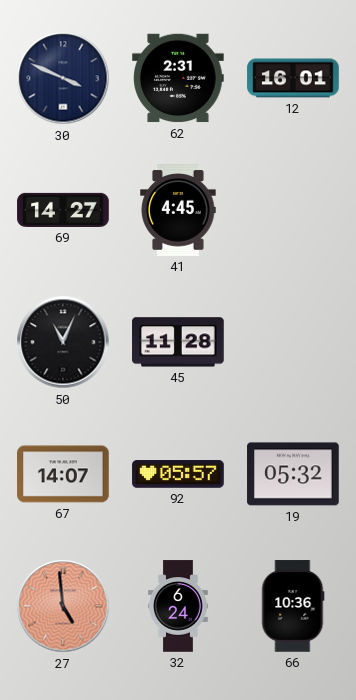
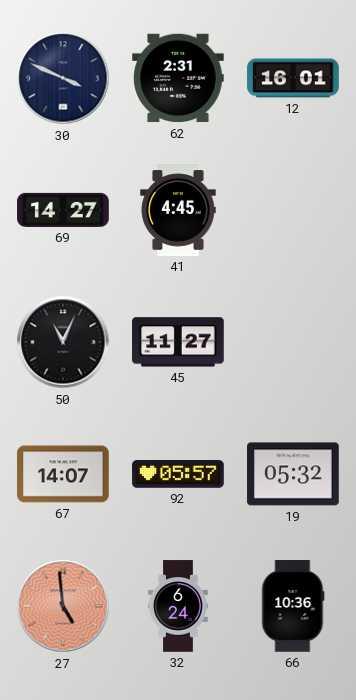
45: 11:28 -> 11:27 (178, 342)
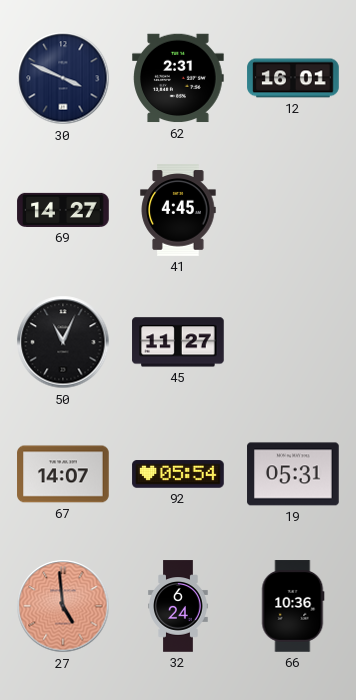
92: 05:57 -> 05:54 (178, 474)
19: 05:32 -> 05:31 (293, 474)
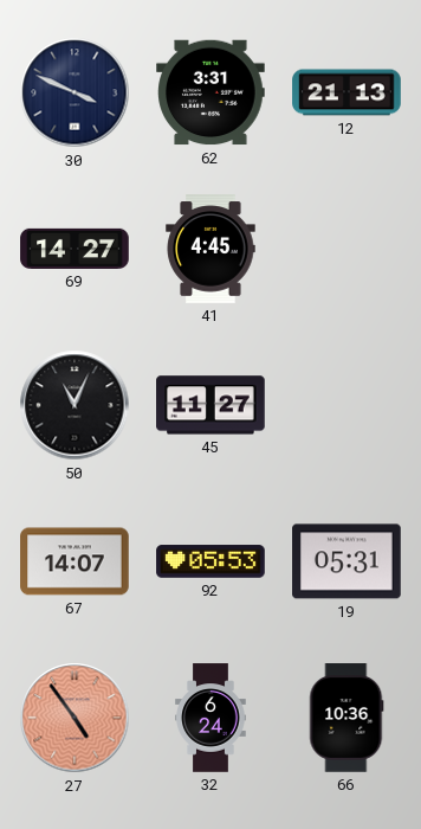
62: 2:31 -> 3:31 (210, 92)
12: 16:01 -> 21:13 (346, 92)
92: 05:54 -> 05:53 (210, 561)
27: 4:59 -> 4:54 (75, 718)
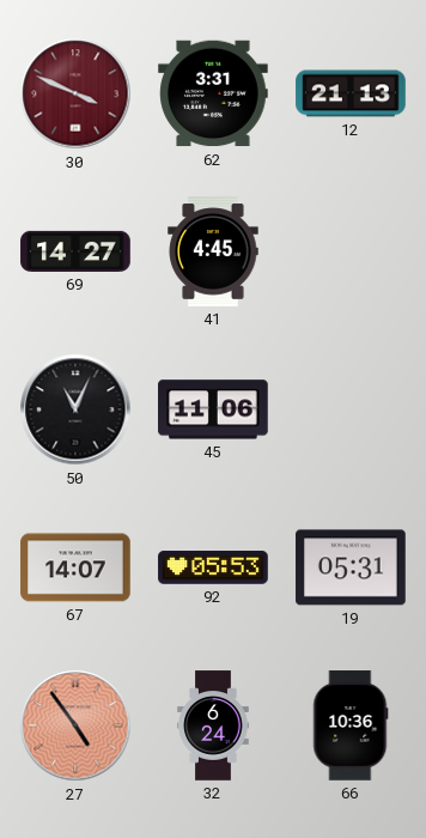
30 dial: navy -> burgundy (75, 93)
45: 11:27 -> 11:06 (213, 409)
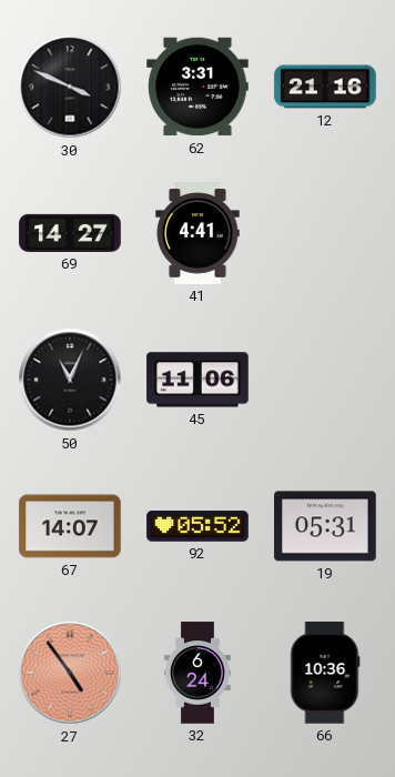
30 dial: burgundy -> black (70, 87)
12: 21:13 -> 21:16 (325, 87)
41: 4:45 -> 4:41 (197, 233)
92: 05:53 -> 05:52 (197, 526)
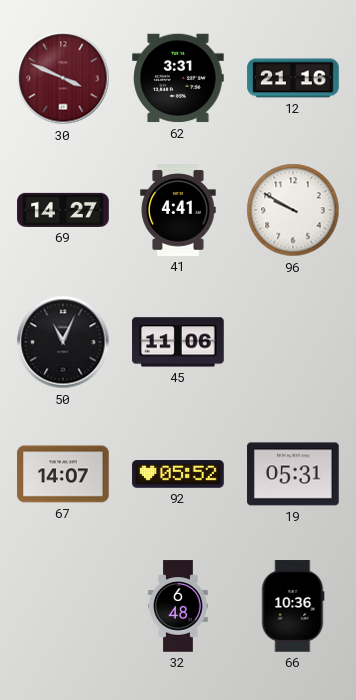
30 dial: black -> burgundy (63, 78)
96: none -> 9:50 (293, 210)
27: 4:54 -> none (70, 673)
32: 6:24 -> 6:48 (178, 606)
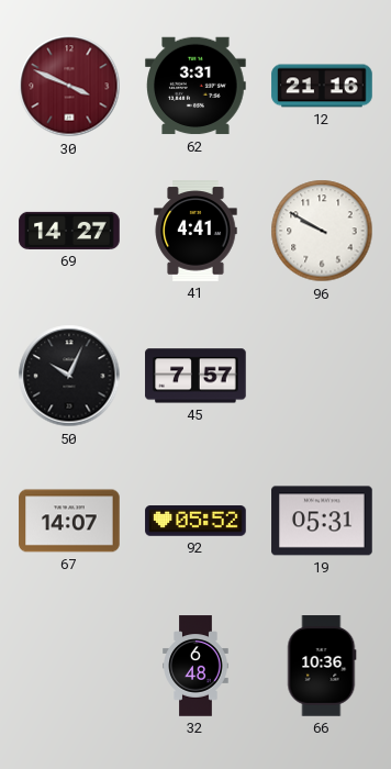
50: 11:04 -> 10:04 (69, 376)
45: 11:06 -> 7:57 (195, 376)
